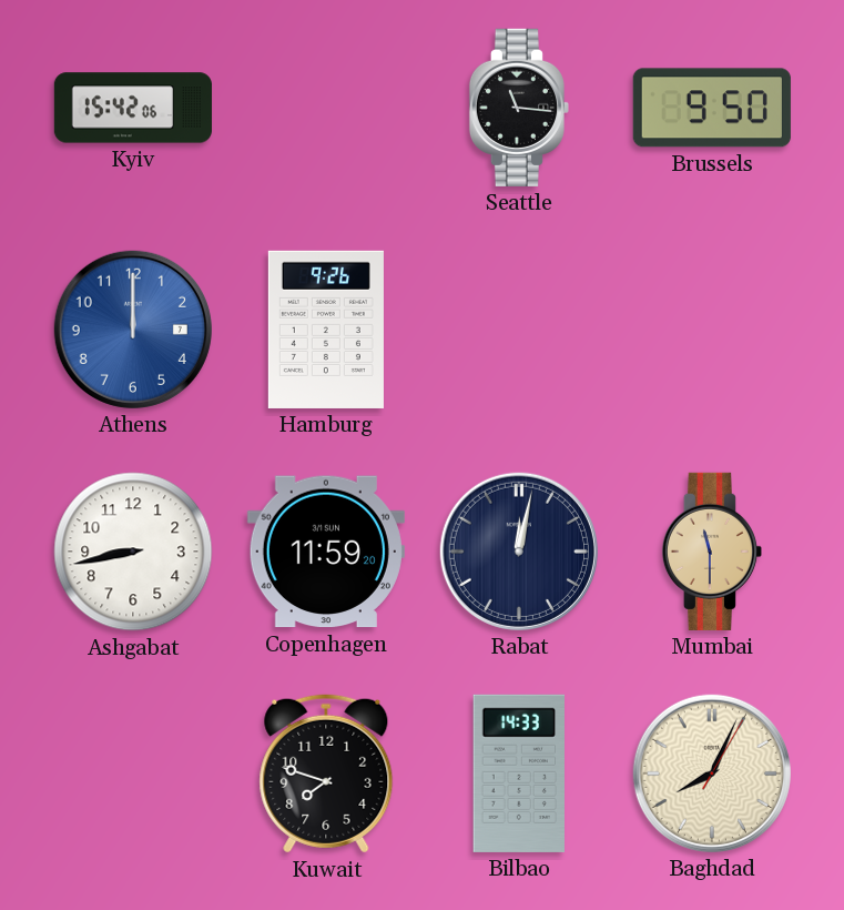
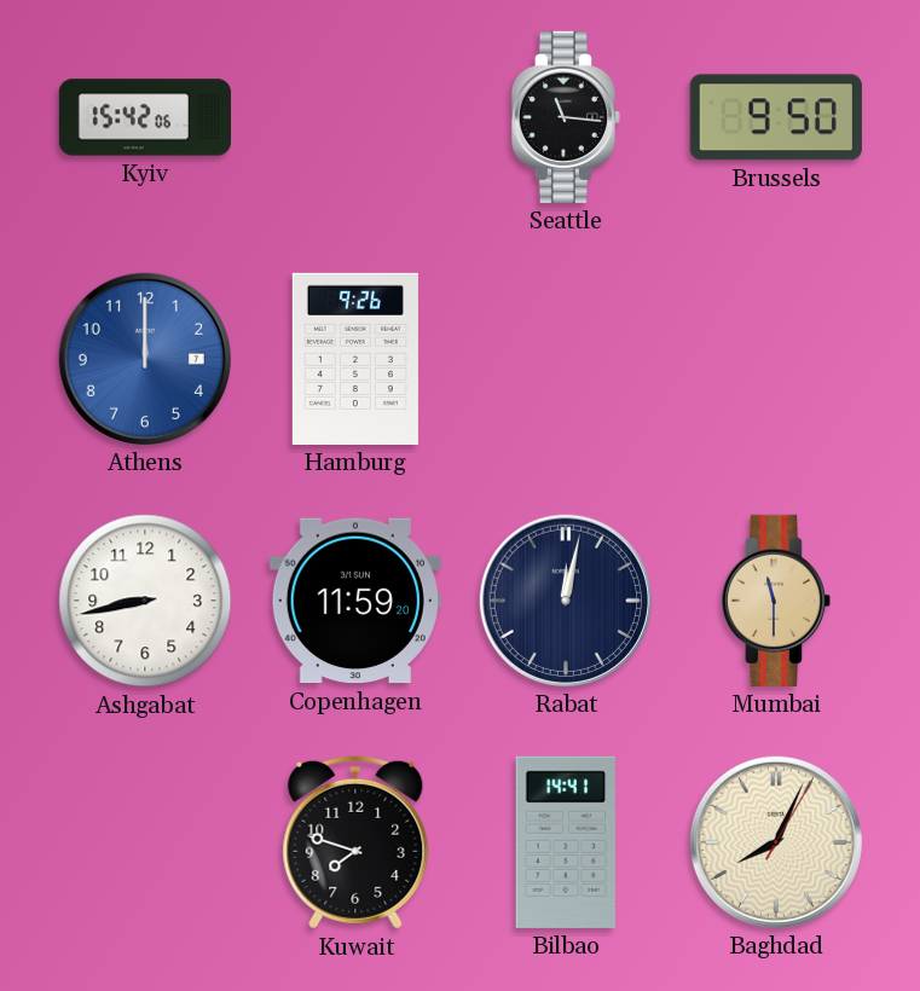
Bilbao: 14:33 -> 14:41 (565, 842)
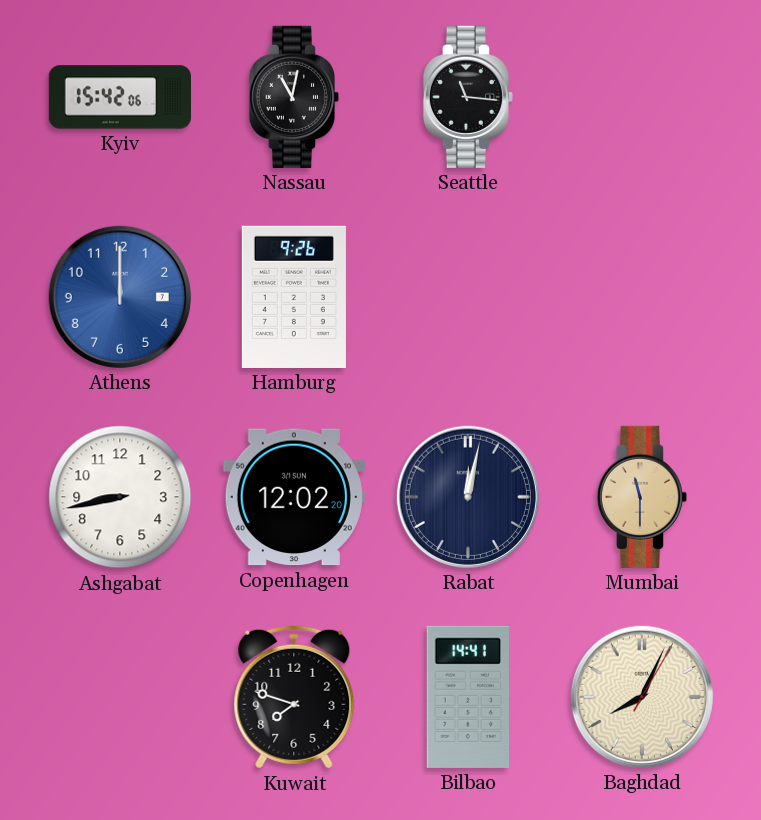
Nassau: none -> 11:02 (294, 97)
Brussels: 9:50 -> none (776, 117)
Copenhagen: 11:59 -> 12:02 (294, 497)
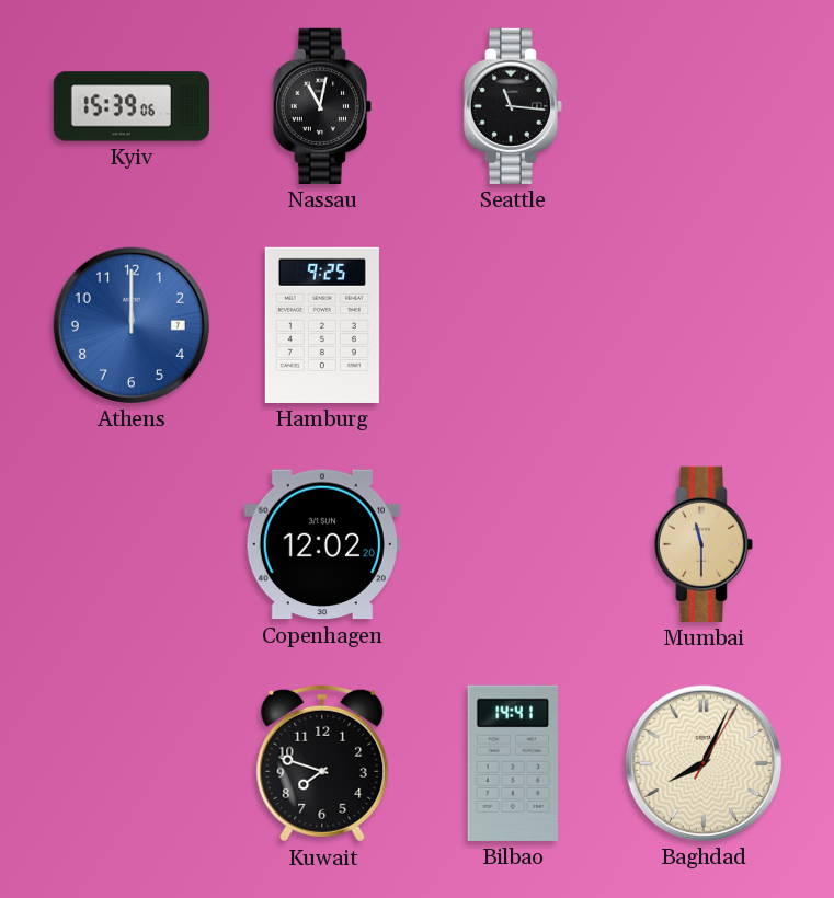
Kyiv: 15:42 -> 15:39 (132, 106)
Hamburg: 9:26 -> 9:25 (322, 325)
Ashgabat: 8:43 -> none (120, 497)
Rabat: 12:02 -> none (468, 497)
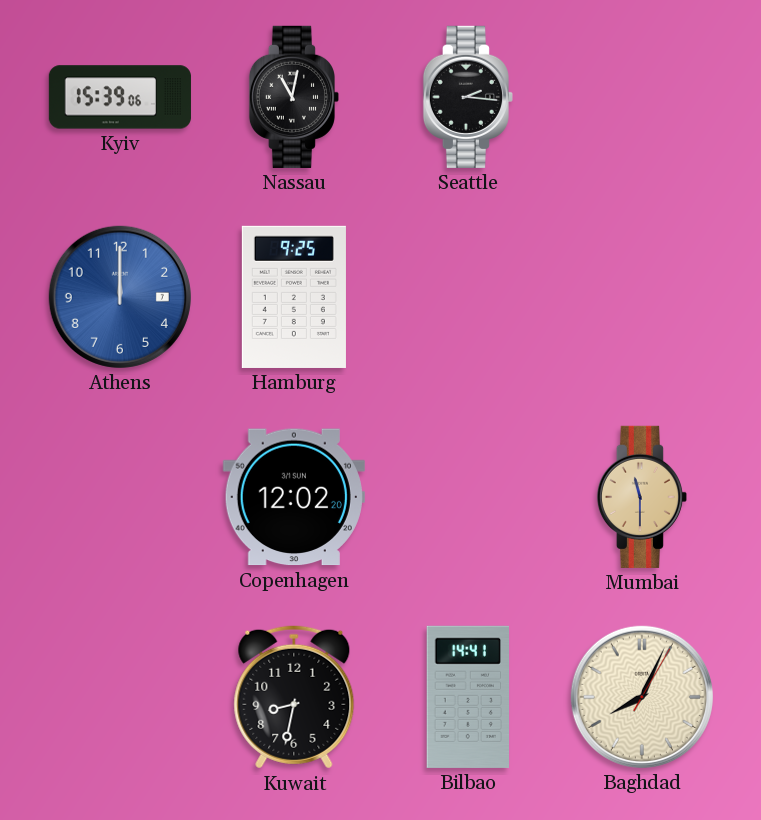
Seattle: 11:16 -> 2:16 (468, 97)
Kuwait: 7:48 -> 8:32 (294, 697)
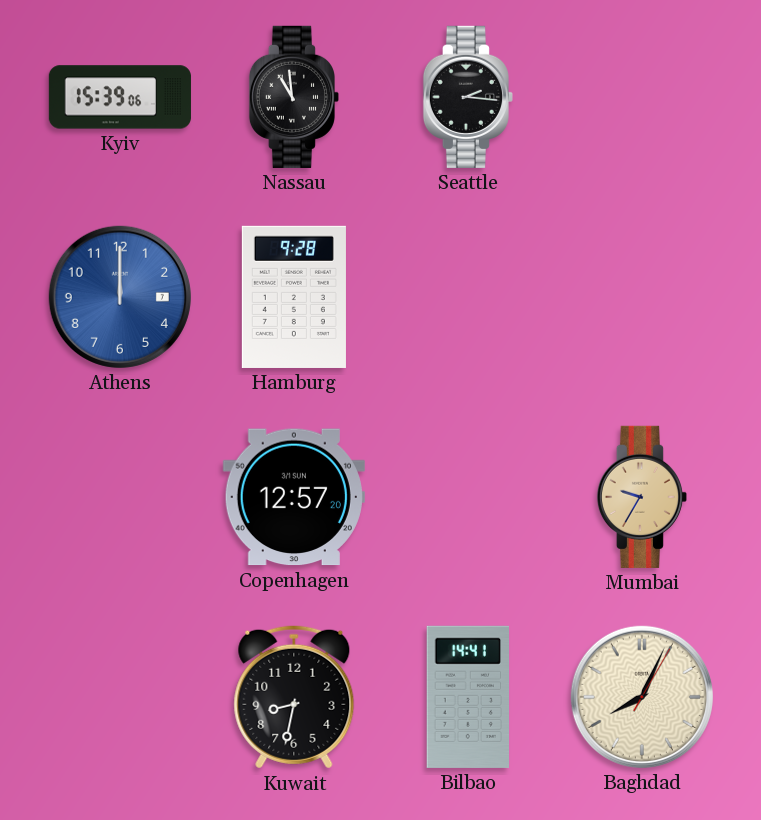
Nassau: 11:02 -> 10:59 (294, 97)
Hamburg: 9:25 -> 9:28 (294, 297)
Copenhagen: 12:02 -> 12:57 (294, 497)
Mumbai: 11:30 -> 9:35 (642, 497)
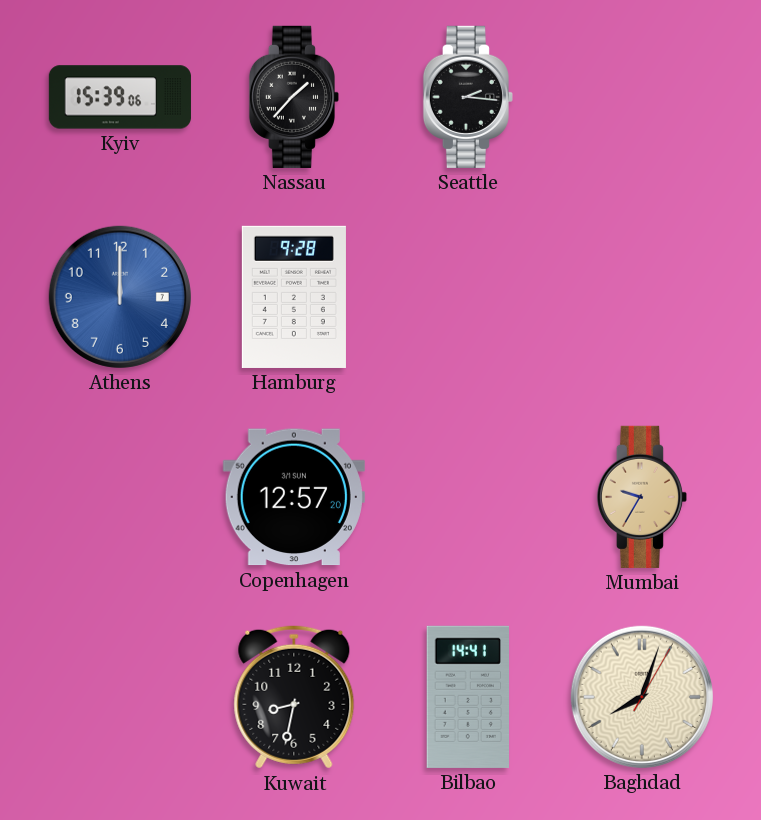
Nassau: 10:59 -> 1:37 (294, 97)
Baghdad: 8:04 -> 8:03 (642, 697)
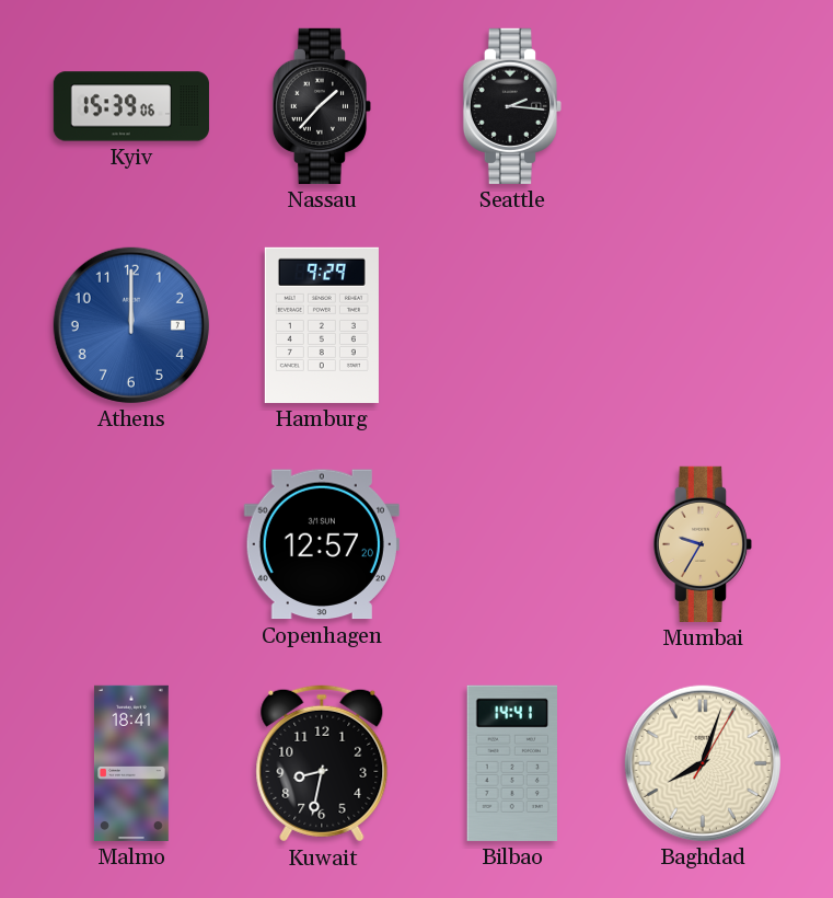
Hamburg: 9:28 -> 9:29 (322, 325)
Malmo: none -> 18:41 (131, 763)
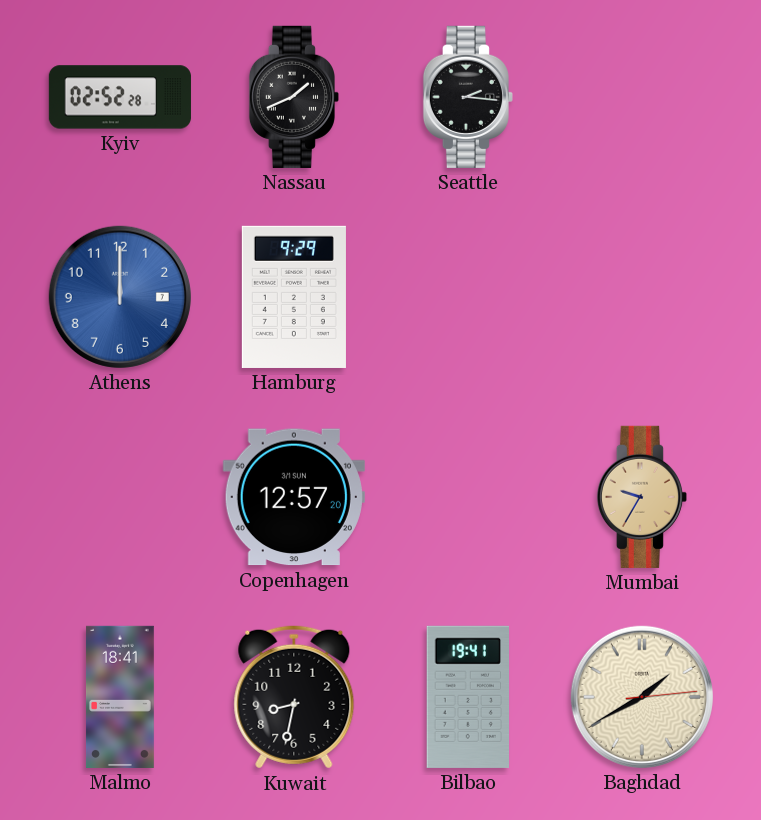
Kyiv: 15:39 -> 02:52 (120, 97)
Nassau: 1:37 -> 1:41 (294, 97)
Bilbao: 14:41 -> 19:41 (467, 697)
Baghdad: 8:03 -> 1:40 (642, 697)
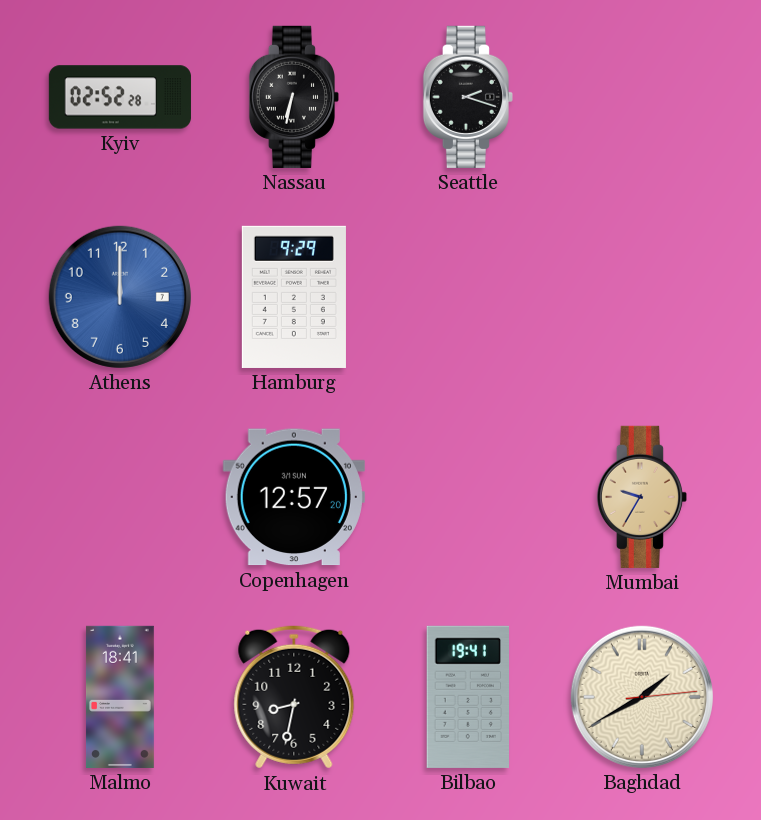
Nassau: 1:41 -> 6:32 (294, 97)
Seattle: 2:16 -> 2:18 (468, 97)
